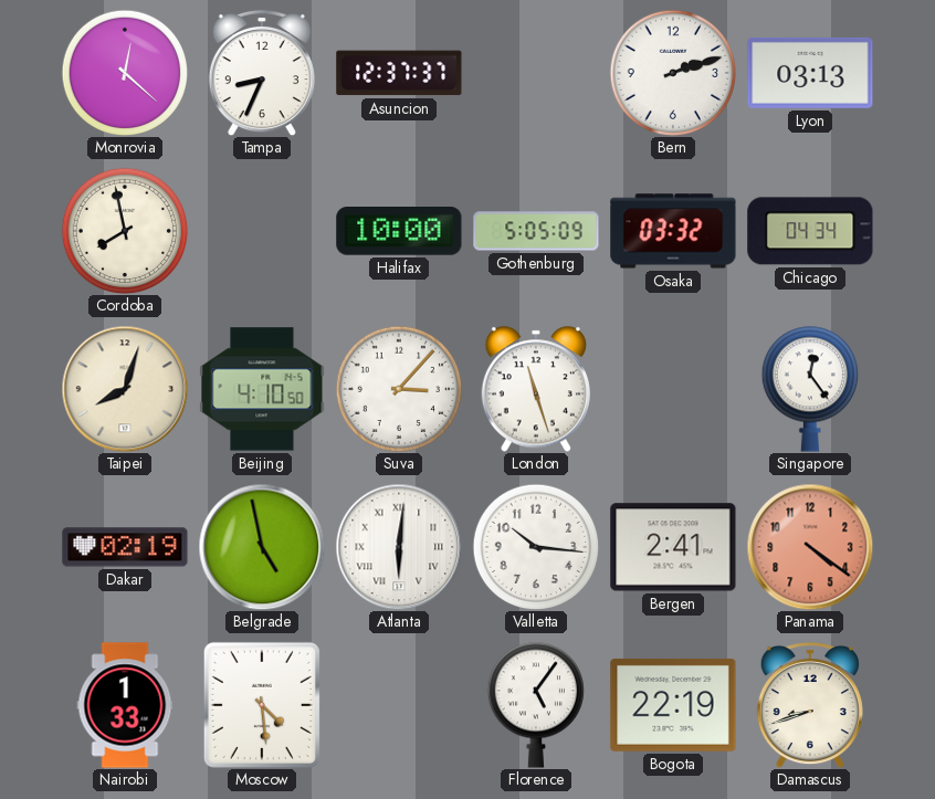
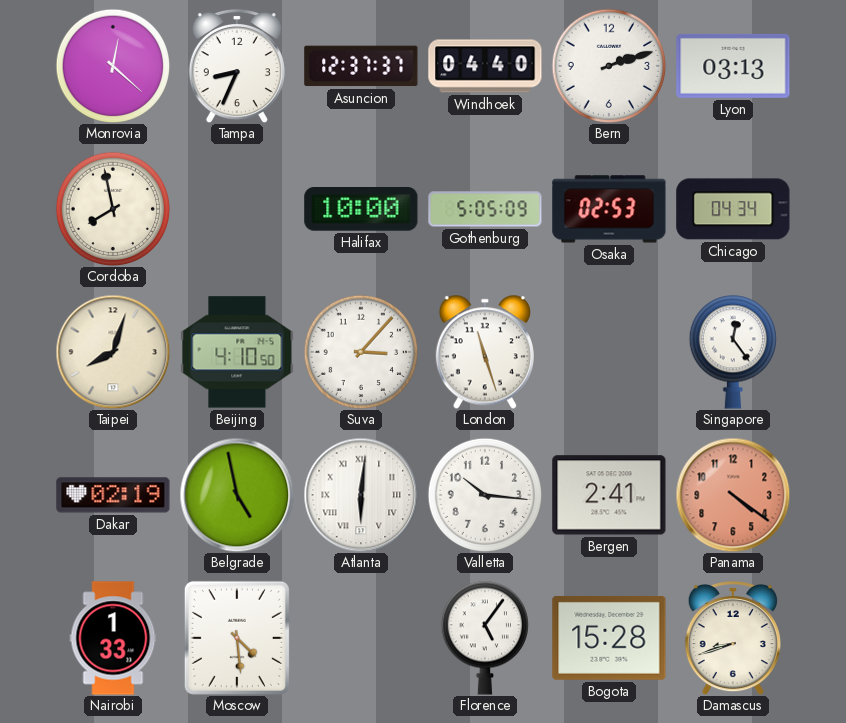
Windhoek: none -> 04:40 (485, 66)
Osaka: 03:32 -> 02:53 (609, 209)
Bogota: 22:19 -> 15:28 (609, 638)
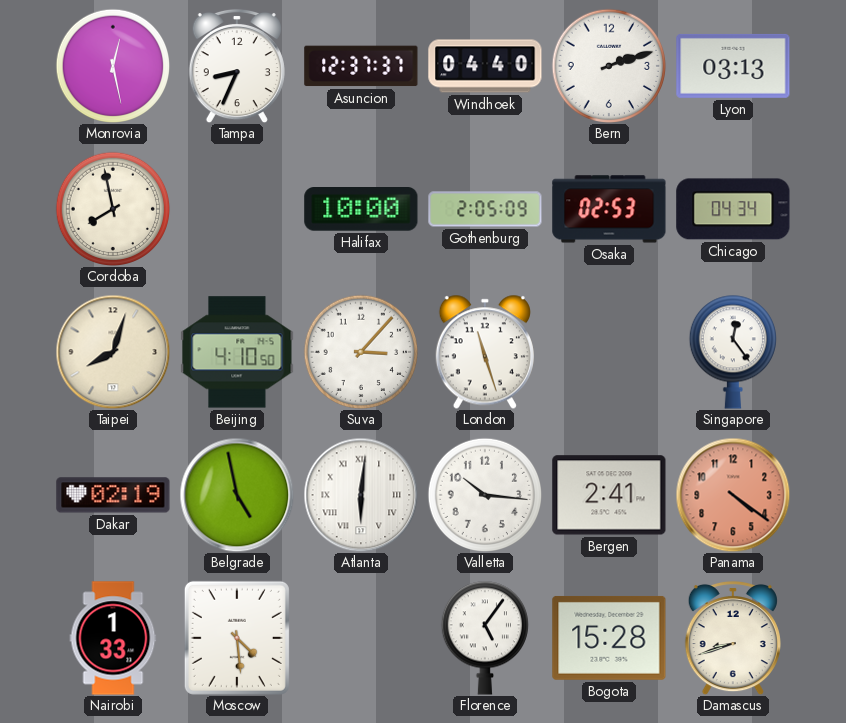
Monrovia: 12:22 -> 12:28 (113, 66)
Gothenburg: 5:05 -> 2:05 (485, 209)
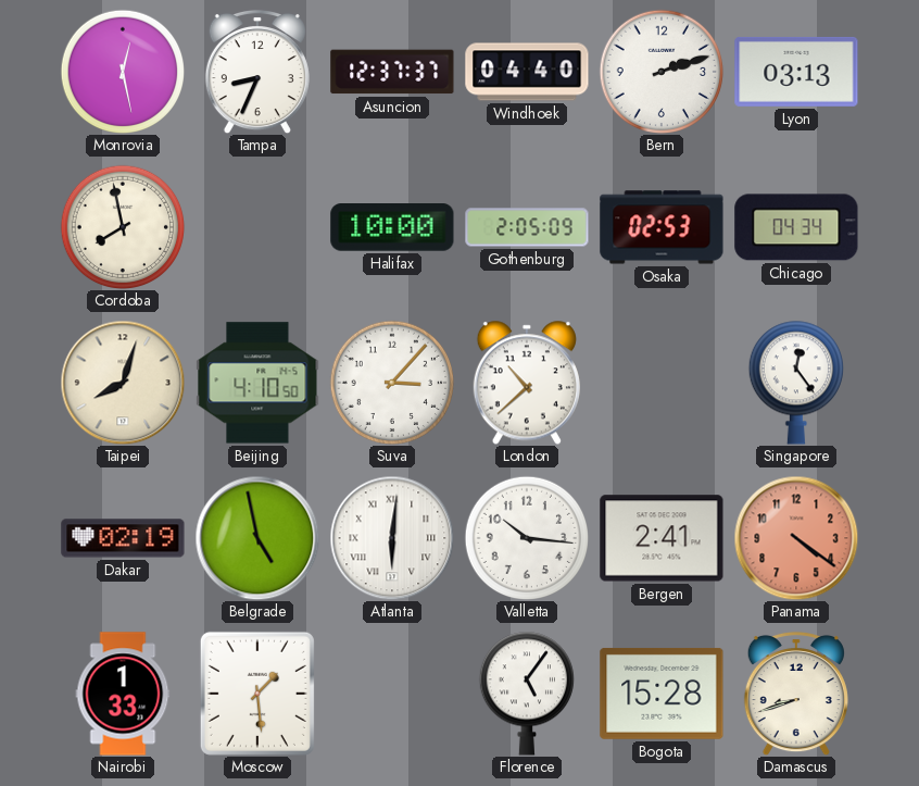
London: 11:27 -> 10:38 (527, 383)
Moscow: 4:29 -> 1:29 (257, 694)
